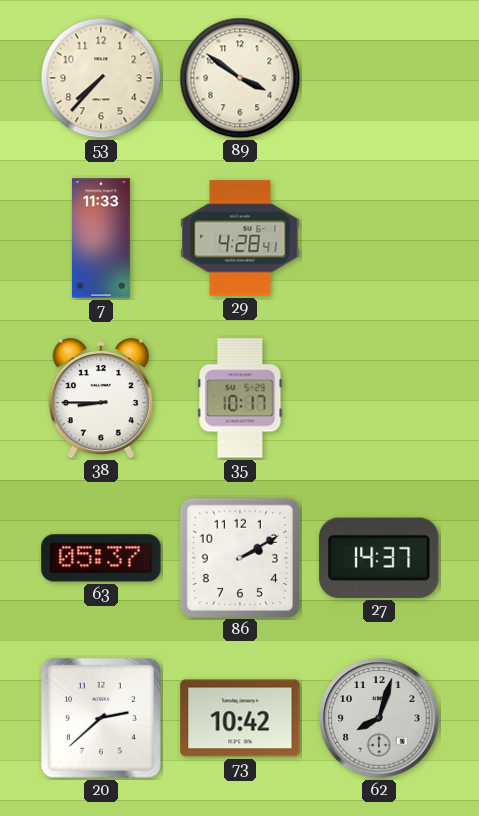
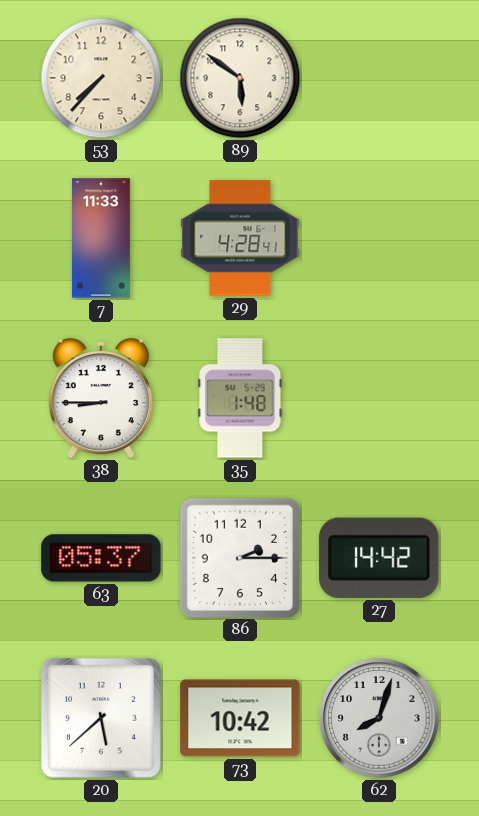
89: 3:51 -> 5:51 (240, 78)
35: 10:17 -> 1:48 (240, 398)
86: 2:10 -> 2:15 (239, 557)
27: 14:37 -> 14:42 (379, 558)
20: 2:38 -> 5:38 (101, 718)
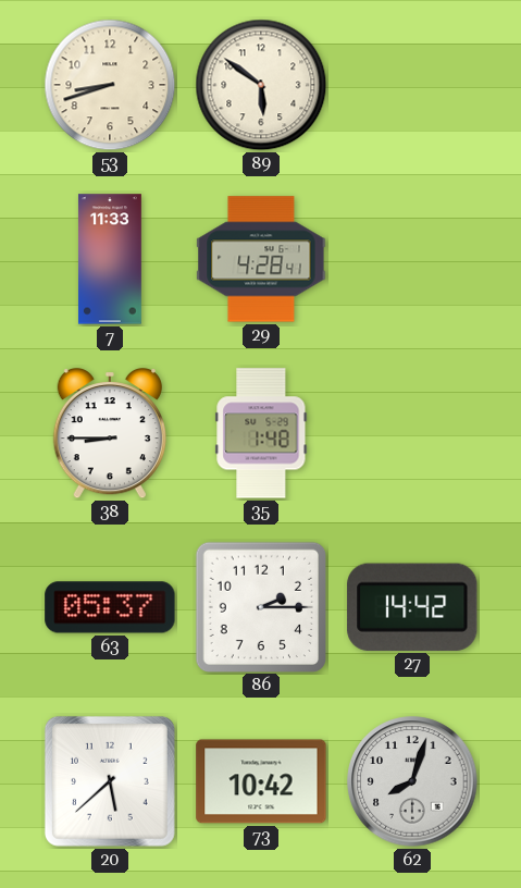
53: 7:37 -> 8:42 (110, 85)
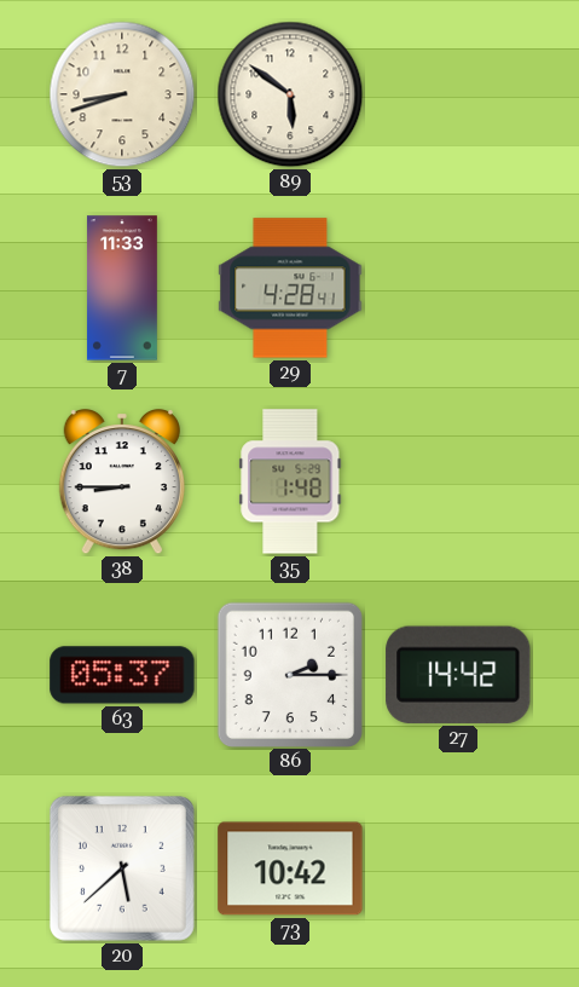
62: 8:03 -> none (412, 781)
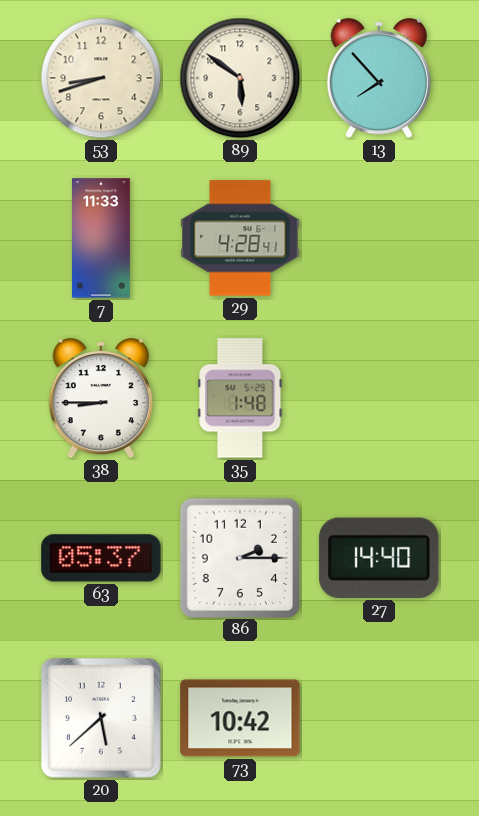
13: none -> 7:53 (379, 78)
27: 14:42 -> 14:40 (379, 558)
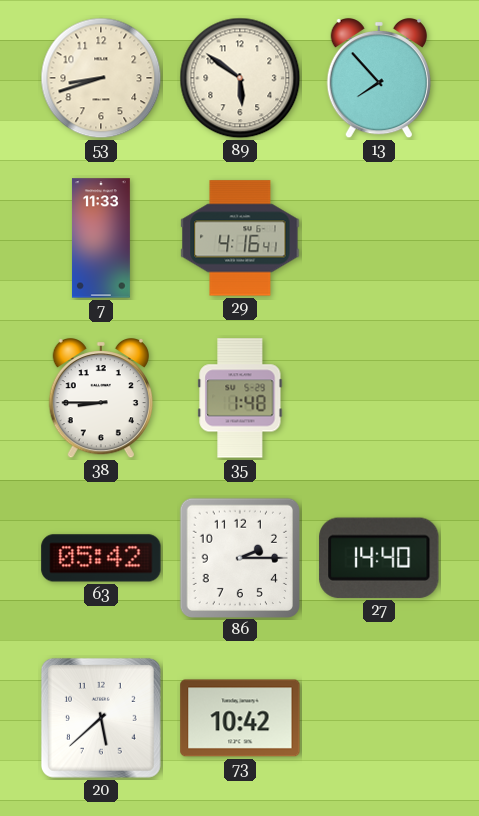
29: 4:28 -> 4:16 (240, 238)
63: 05:37 -> 05:42 (101, 558)
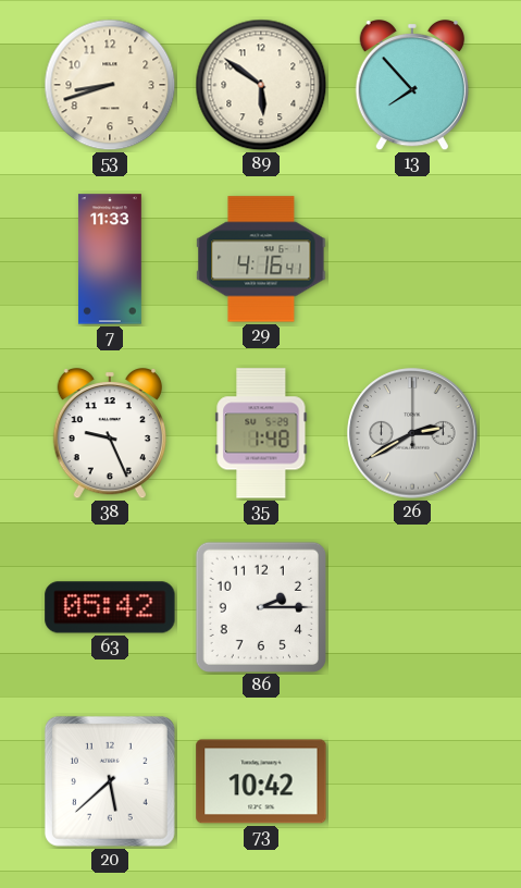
38: 8:45 -> 9:26 (110, 433)
26: none -> 2:40 (412, 433)
27: 14:40 -> none (379, 558)
